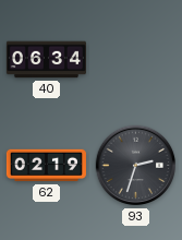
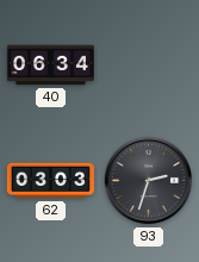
62: 02:19 -> 03:03 (50, 181)
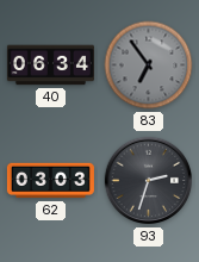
83: none -> 6:54 (149, 65)
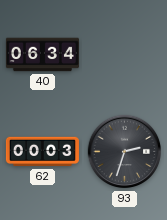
83: 6:54 -> none (149, 65)
62: 03:03 -> 00:03 (42, 152)
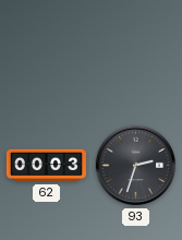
40: 06:34 -> none (42, 55)
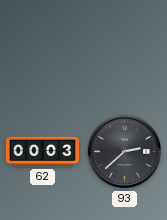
93: 2:33 -> 2:38 (125, 152)
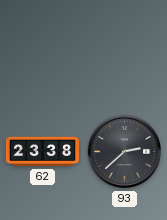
62: 00:03 -> 23:38 (42, 152)
